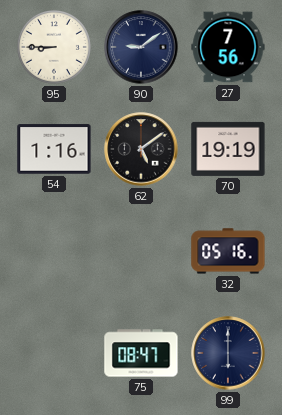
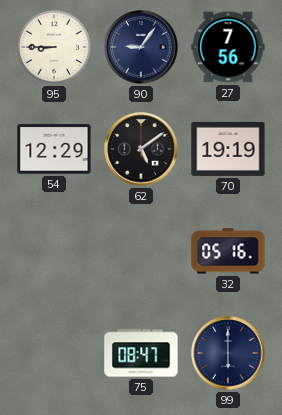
90: 9:09 -> 9:06 (141, 47)
54: 1:16 -> 12:29 (54, 149)
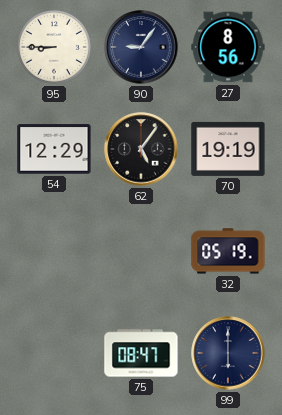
27: 7:56 -> 8:56 (228, 47)
62: 5:09 -> 5:06 (141, 149)
32: 05:16 -> 05:19 (228, 251)
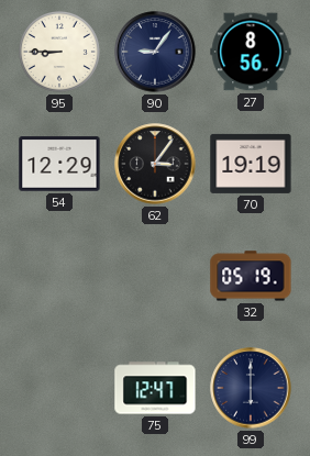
62: 5:06 -> 3:06 (155, 164)
75: 08:47 -> 12:47 (155, 388)
